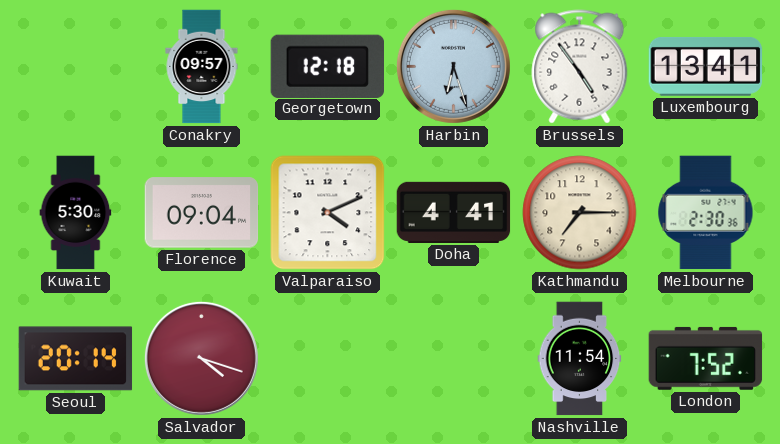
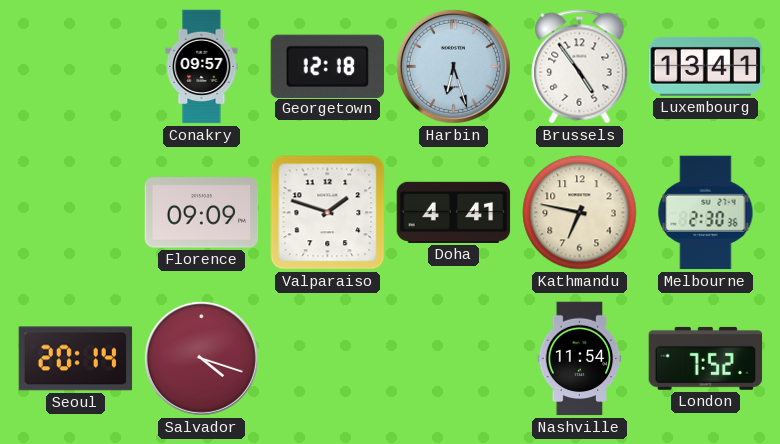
Kuwait: 5:30 -> none (76, 213)
Florence: 09:04 -> 09:09 (202, 213)
Valparaiso: 4:11 -> 1:48 (328, 213)
Kathmandu: 7:15 -> 6:47 (580, 213)
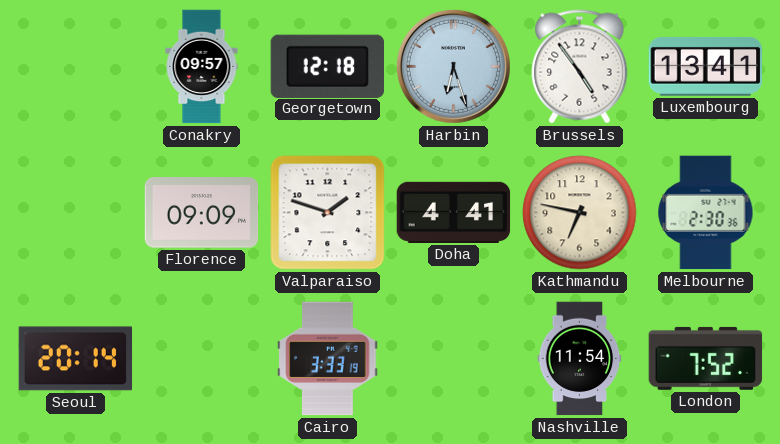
Salvador: 4:18 -> none (201, 358)
Cairo: none -> 3:33 (328, 359)
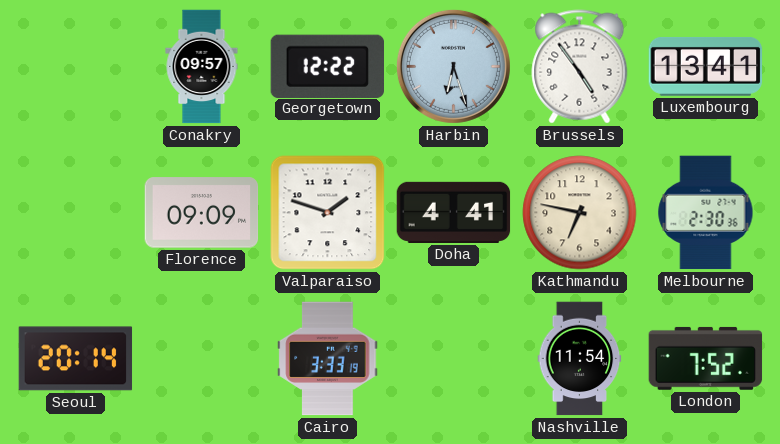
Georgetown: 12:18 -> 12:22 (327, 66)
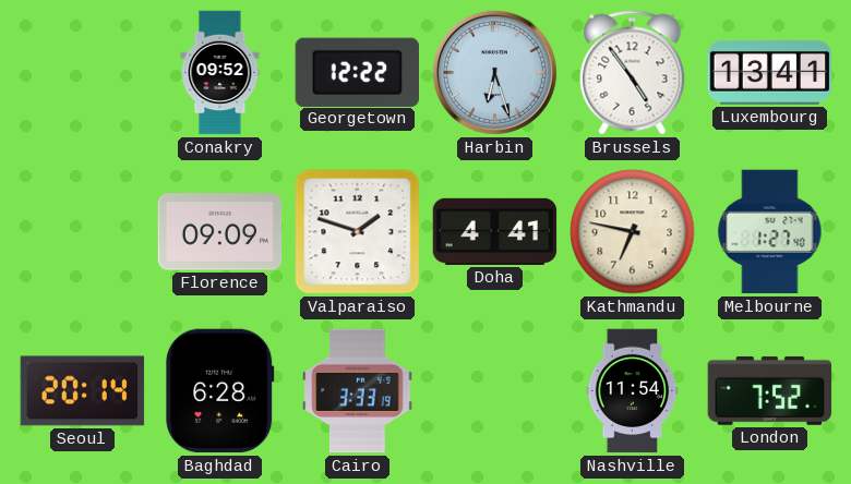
Conakry: 09:57 -> 09:52 (220, 73)
Melbourne: 2:30 -> 1:27 (770, 232)
Baghdad: none -> 6:28 (220, 391)
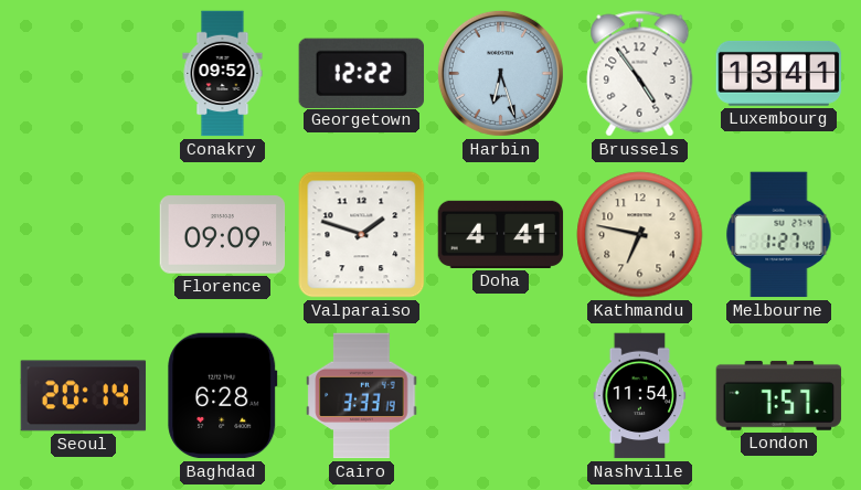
London: 7:52 -> 7:57 (779, 395)
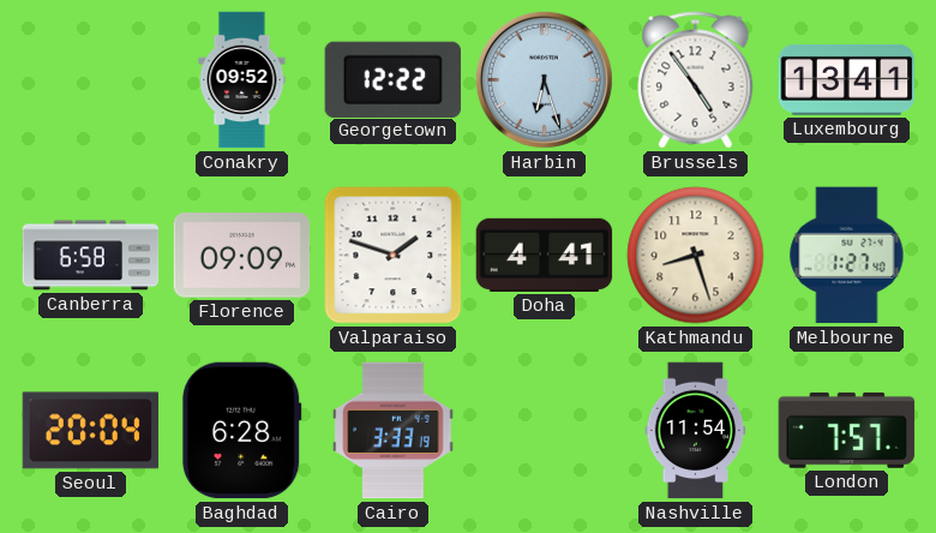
Canberra: none -> 6:58 (91, 256)
Kathmandu: 6:47 -> 8:27 (696, 256)
Seoul: 20:14 -> 20:04 (91, 431)
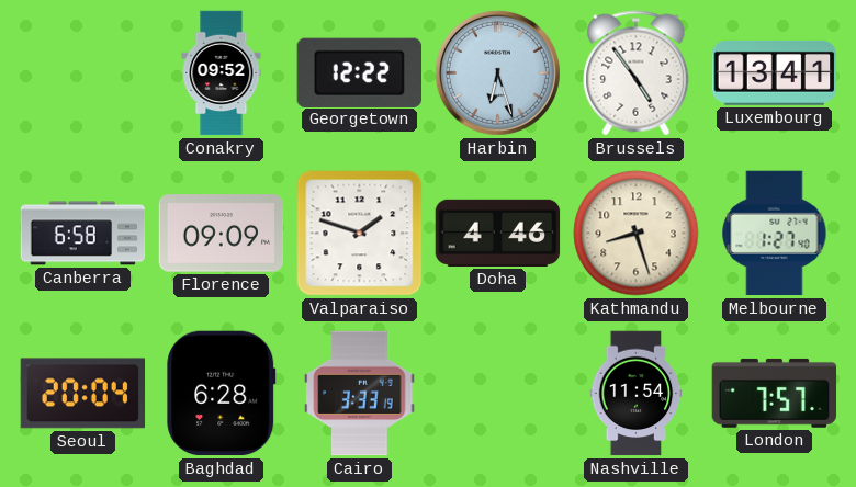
Doha: 4:41 -> 4:46 (498, 233)
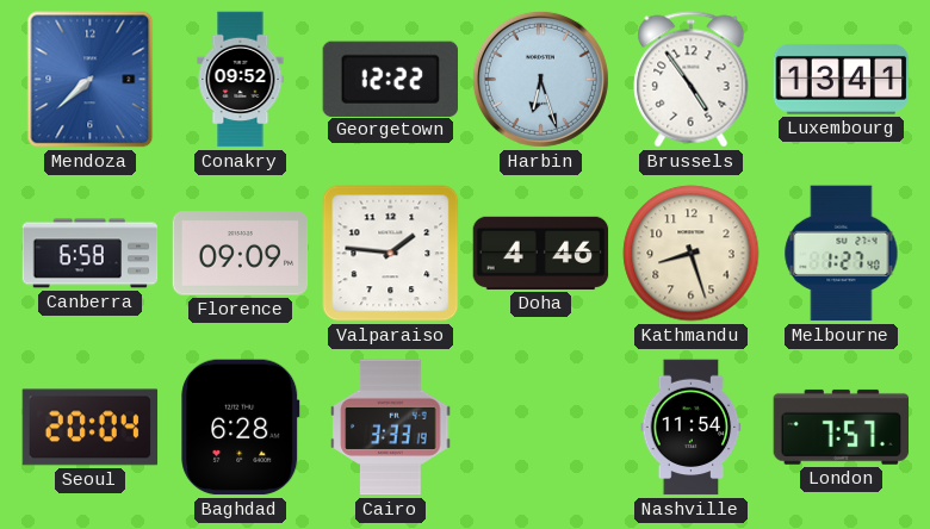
Mendoza: none -> 7:38 (91, 80)
Valparaiso: 1:48 -> 1:46 (391, 254)
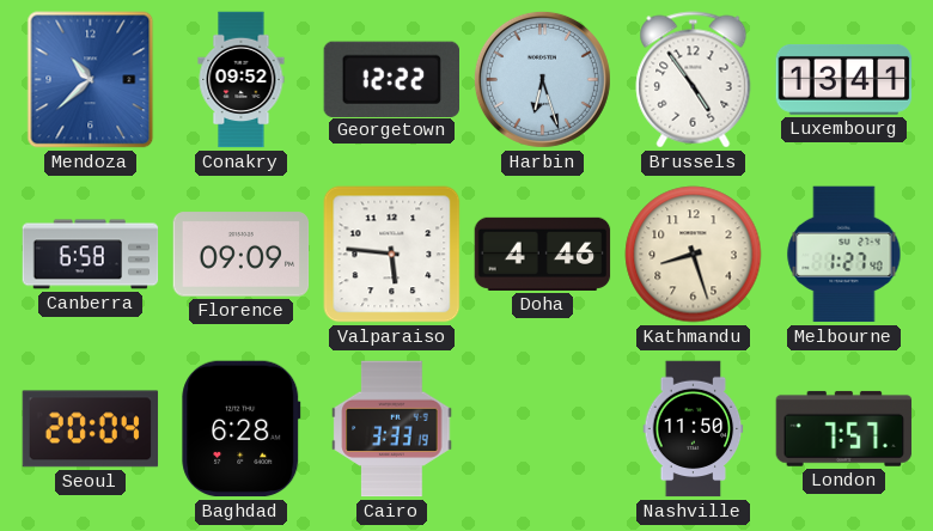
Mendoza: 7:38 -> 10:38 (91, 80)
Valparaiso: 1:46 -> 5:46 (392, 255)
Nashville: 11:54 -> 11:50 (694, 429)
